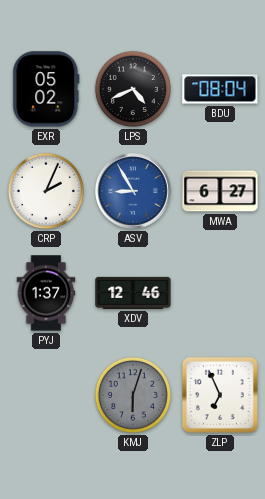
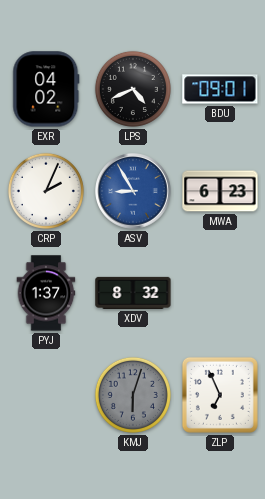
EXR: 05:02 -> 04:02 (46, 89)
BDU: 08:04 -> 09:01 (220, 89)
MWA: 6:27 -> 6:23 (220, 191)
XDV: 12:46 -> 8:32 (133, 293)
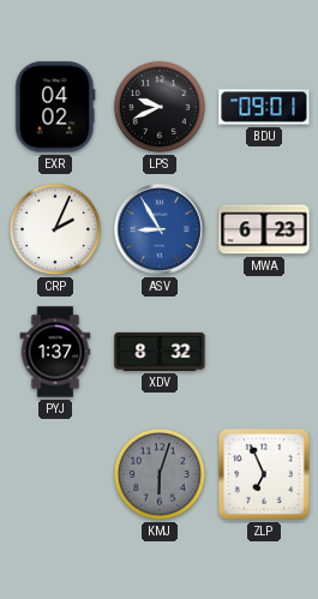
LPS: 4:41 -> 9:41 (160, 107)
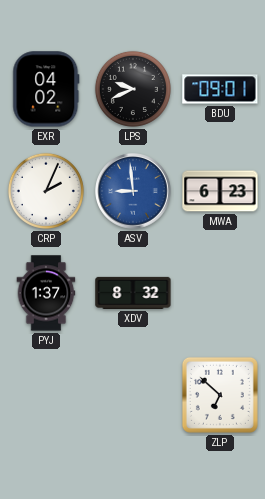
ASV: 8:55 -> 8:59 (133, 191)
KMJ: 6:03 -> none (160, 474)
ZLP: 6:56 -> 6:52 (220, 395)
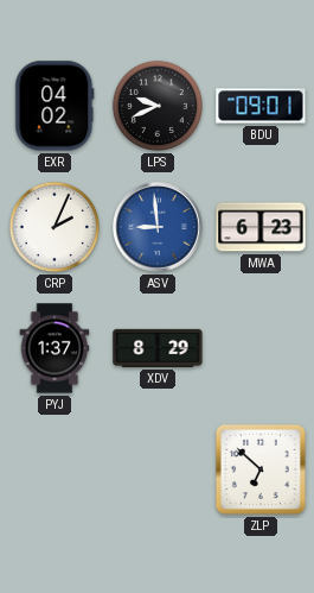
XDV: 8:32 -> 8:29 (158, 348)
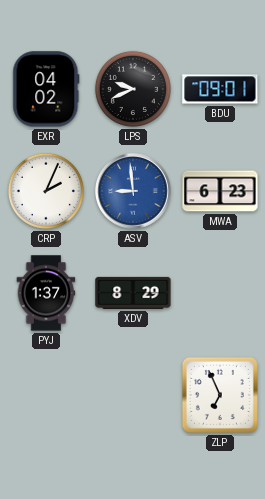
ZLP: 6:52 -> 6:56 (220, 395)
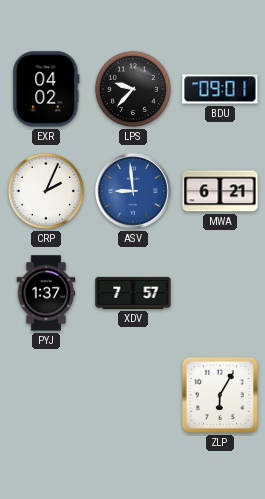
LPS: 9:41 -> 9:37 (133, 89)
MWA: 6:23 -> 6:21 (220, 191)
XDV: 8:29 -> 7:57 (133, 293)
ZLP: 6:56 -> 6:05 (220, 395)
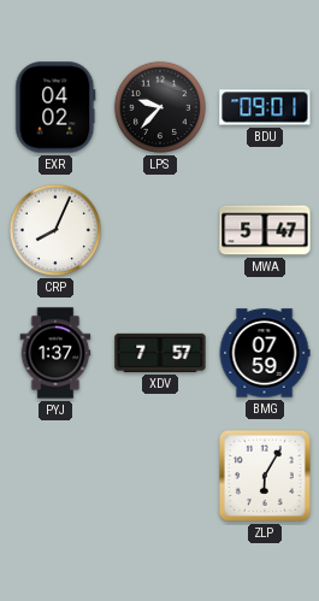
CRP: 2:04 -> 8:04 (55, 230)
ASV: 8:59 -> none (133, 191)
MWA: 6:21 -> 5:47 (265, 230)
BMG: none -> 07:59 (265, 353)
